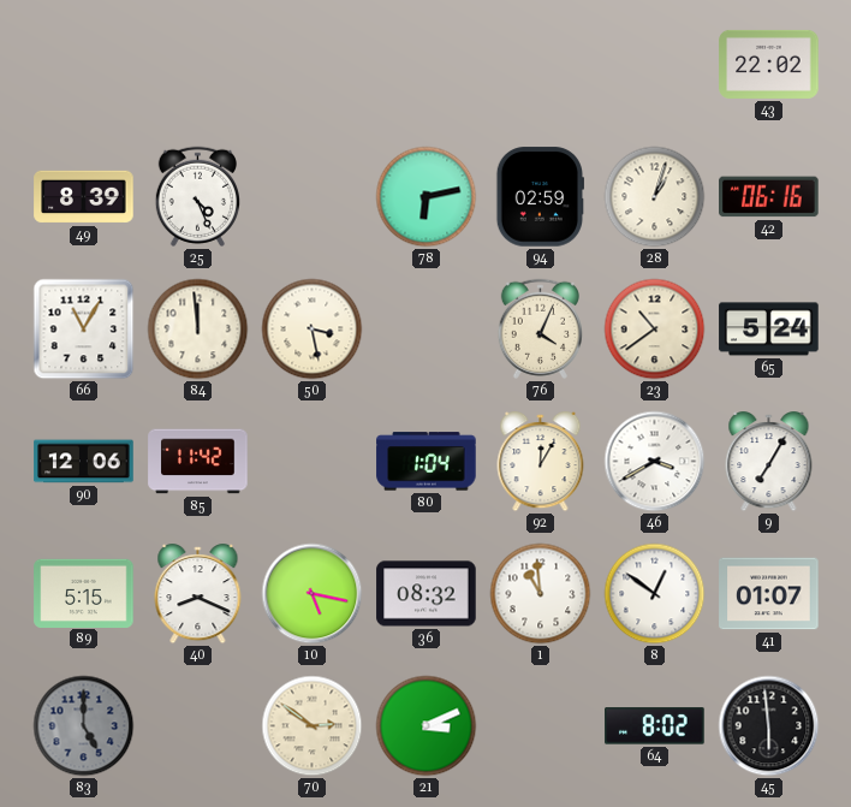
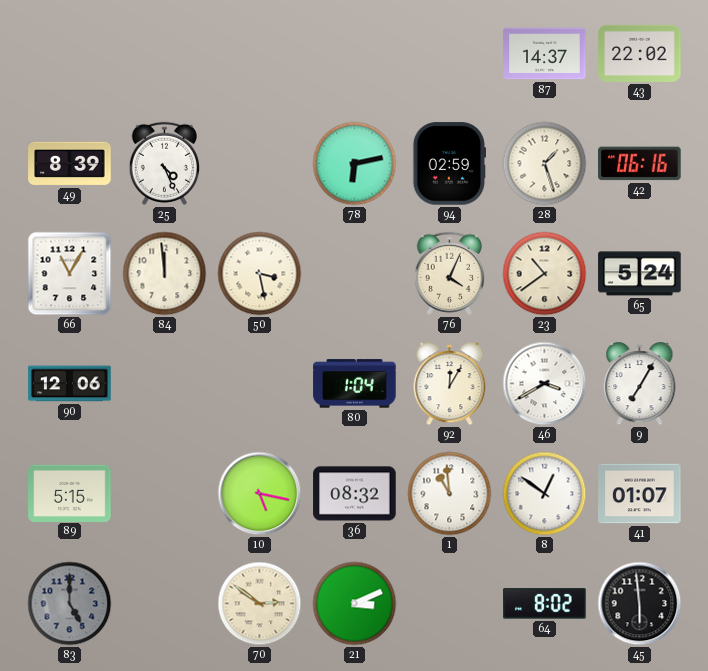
87: none -> 14:37 (545, 54)
28: 1:03 -> 1:27 (545, 164)
85: 11:42 -> none (198, 462)
40: 8:19 -> none (198, 594)
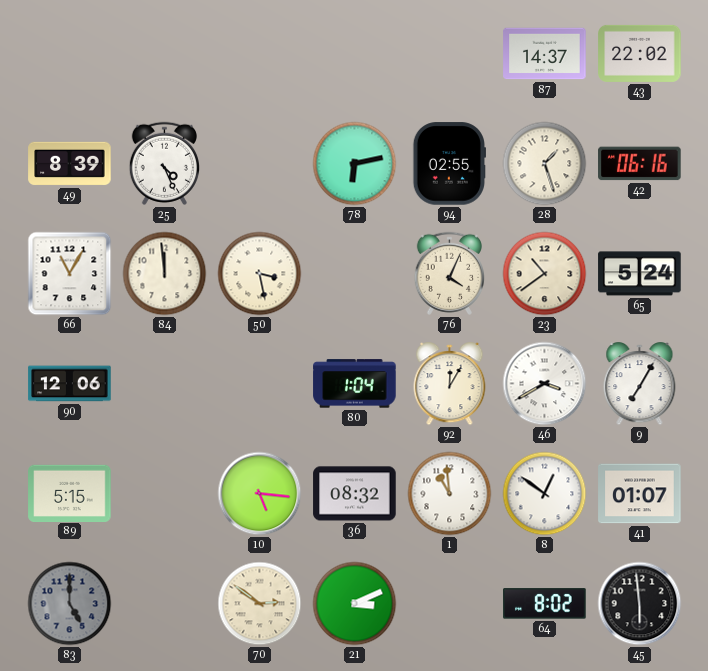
94: 02:59 -> 02:55 (449, 164)
10: 5:17 -> 5:16 (260, 494)
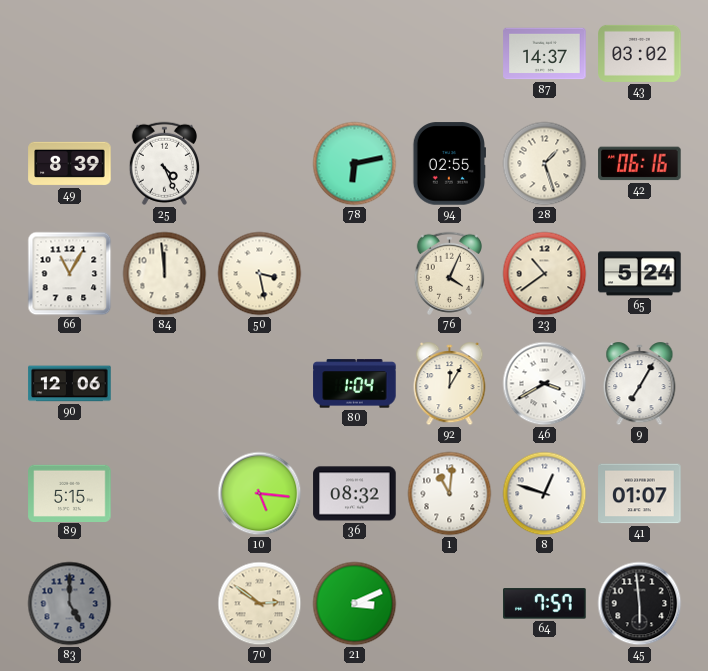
43: 22:02 -> 03:02 (640, 53)
1: 10:59 -> 11:01 (450, 494)
8: 12:51 -> 12:48 (545, 494)
64: 8:02 -> 7:57 (545, 604)
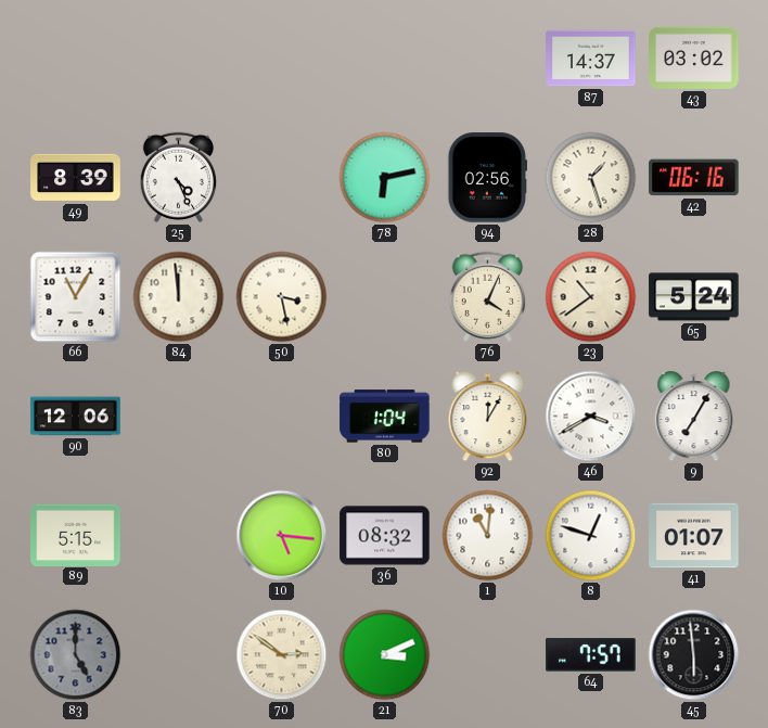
94: 02:55 -> 02:56 (487, 178)
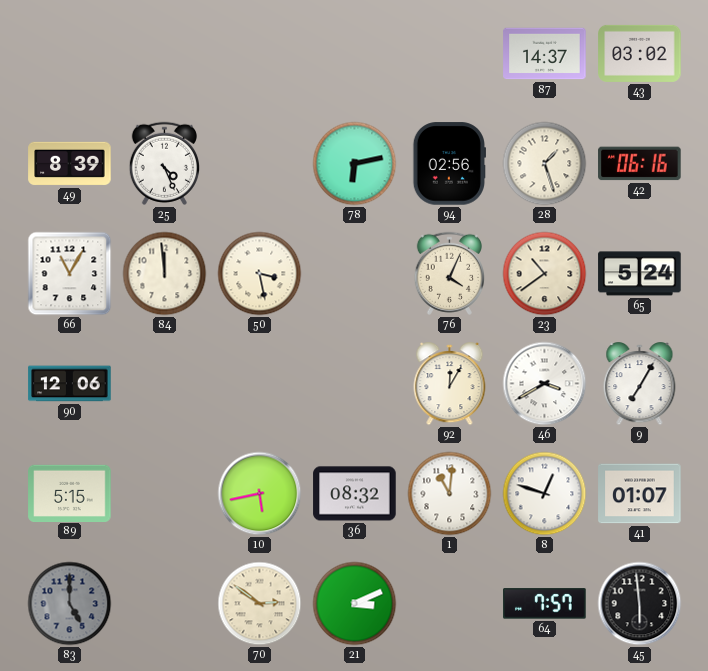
80: 1:04 -> none (385, 417)
10: 5:16 -> 5:43 (260, 494)
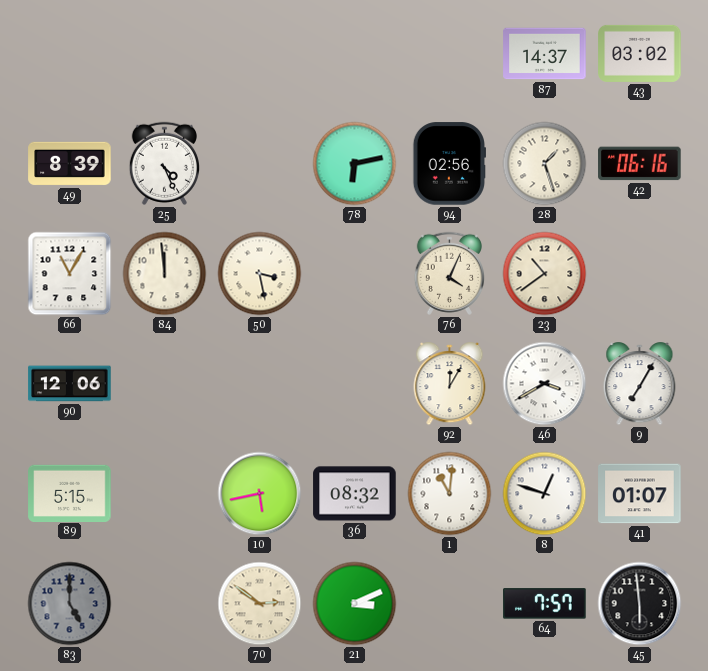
65: 5:24 -> none (640, 274)
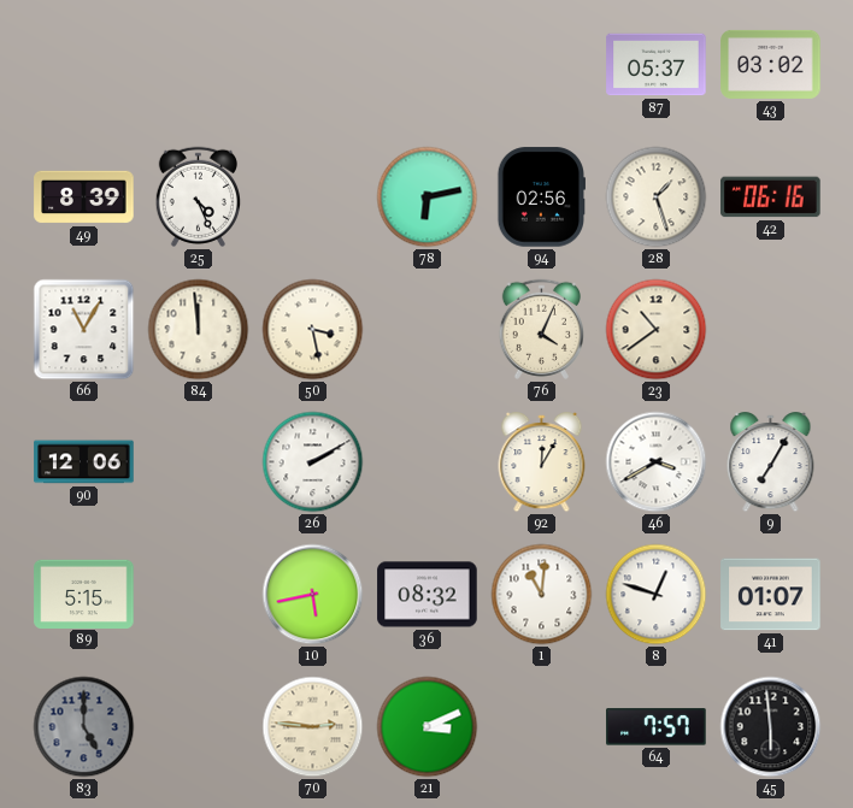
87: 14:37 -> 05:37 (657, 65)
26: none -> 2:10 (313, 462)
70: 2:51 -> 2:46 (313, 727)
